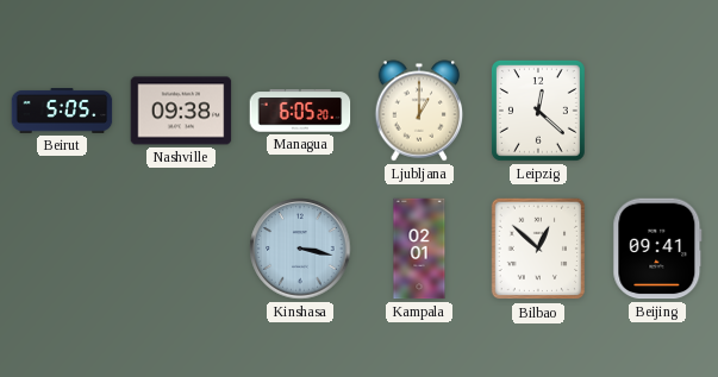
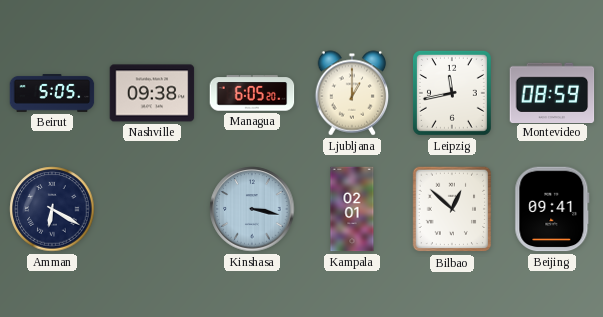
Leipzig: 12:22 -> 11:43 (452, 93)
Montevideo: none -> 08:59 (552, 92)
Amman: none -> 6:20 (52, 209)
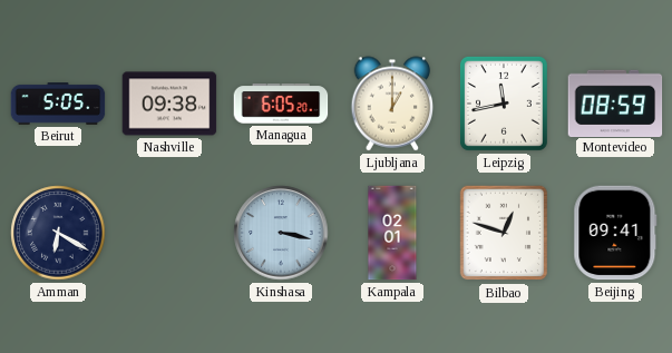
Bilbao: 12:52 -> 12:48 (504, 233)
